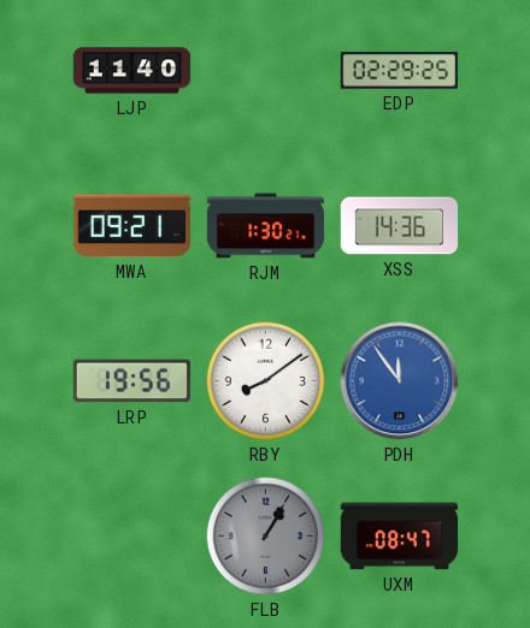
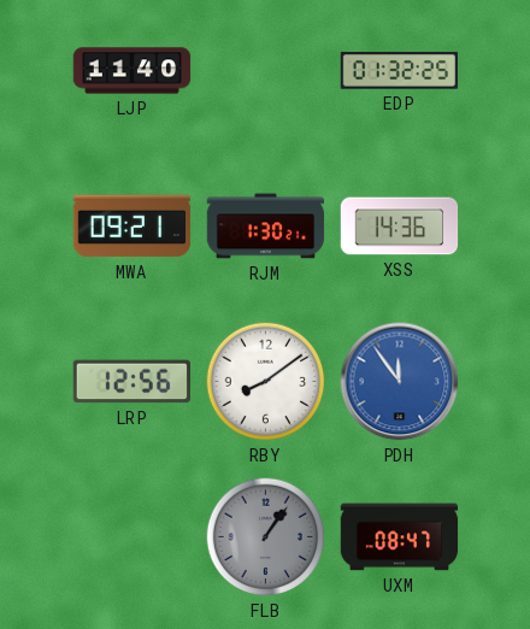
EDP: 02:29 -> 01:32 (400, 71)
LRP: 19:56 -> 12:56 (131, 382)
FLB: 1:05 -> 1:06 (266, 537)
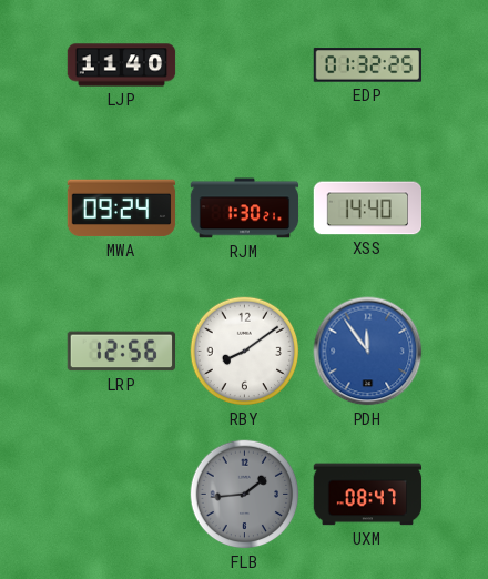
MWA: 09:21 -> 09:24 (122, 209)
XSS: 14:36 -> 14:40 (368, 209)
FLB: 1:06 -> 1:44 (245, 495)
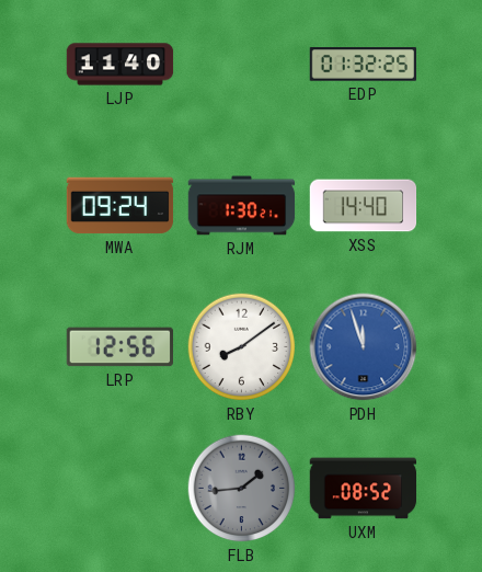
PDH: 11:54 -> 11:57 (364, 347)
UXM: 08:47 -> 08:52 (364, 489)
